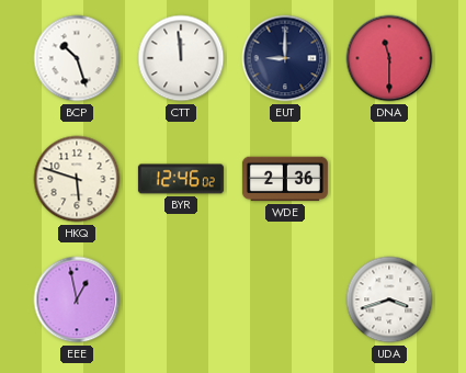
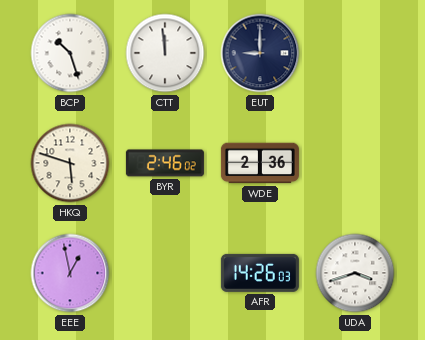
DNA: 11:30 -> none (389, 58)
BYR: 12:46 -> 2:46 (165, 163)
AFR: none -> 14:26 (260, 273)
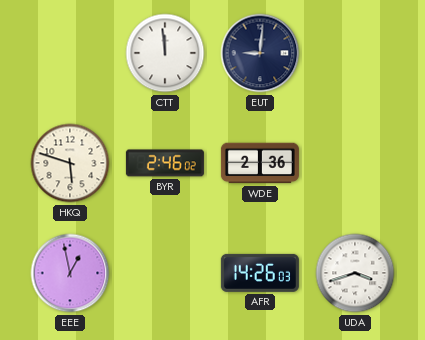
BCP: 10:27 -> none (70, 53)
EUT: 9:00 -> 9:01 (260, 53)
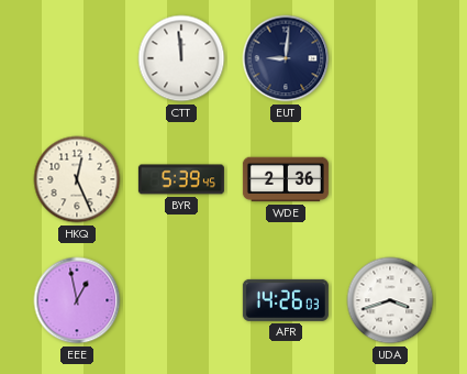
HKQ: 5:48 -> 12:26 (77, 179)
BYR: 2:46 -> 5:39 (181, 179)
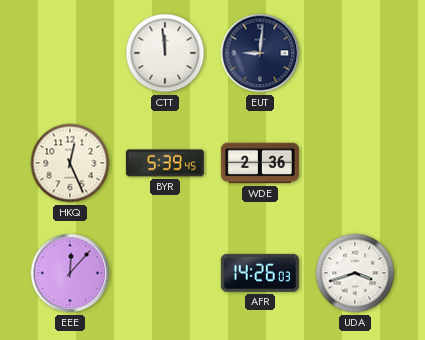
EEE: 12:58 -> 12:07 (70, 273)
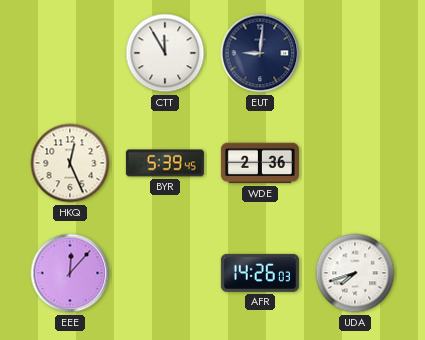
CTT: 11:59 -> 11:55 (165, 53)
UDA: 3:42 -> 7:42 (355, 273)
